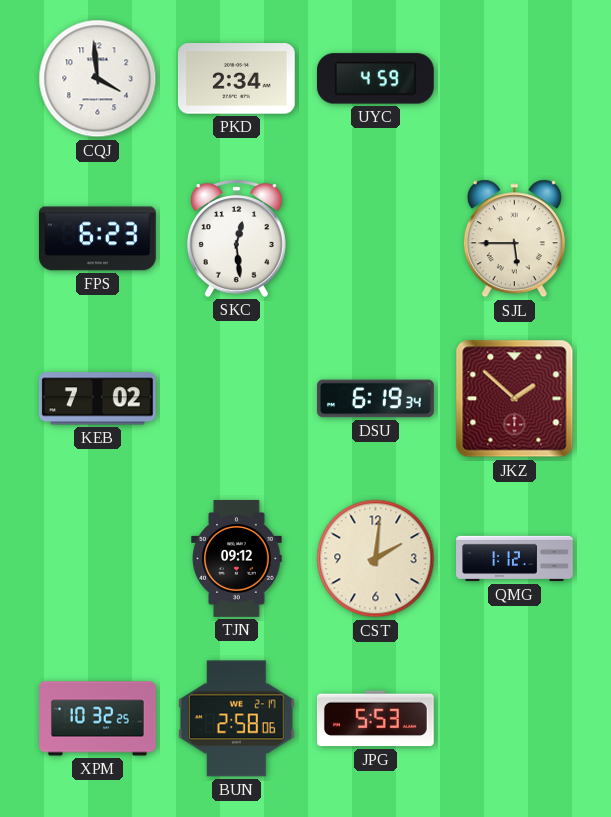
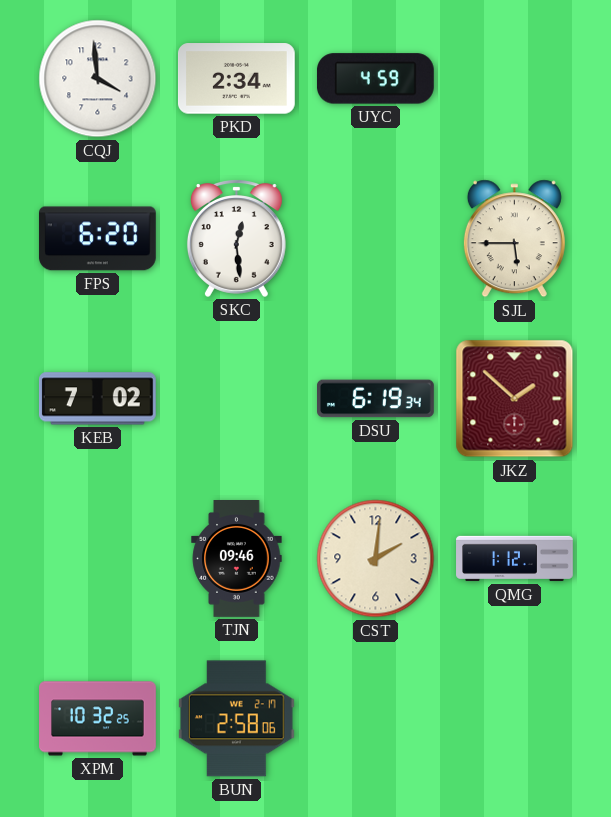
FPS: 6:23 -> 6:20 (97, 239)
TJN: 09:12 -> 09:46 (237, 559)
JPG: 5:53 -> none (375, 719)
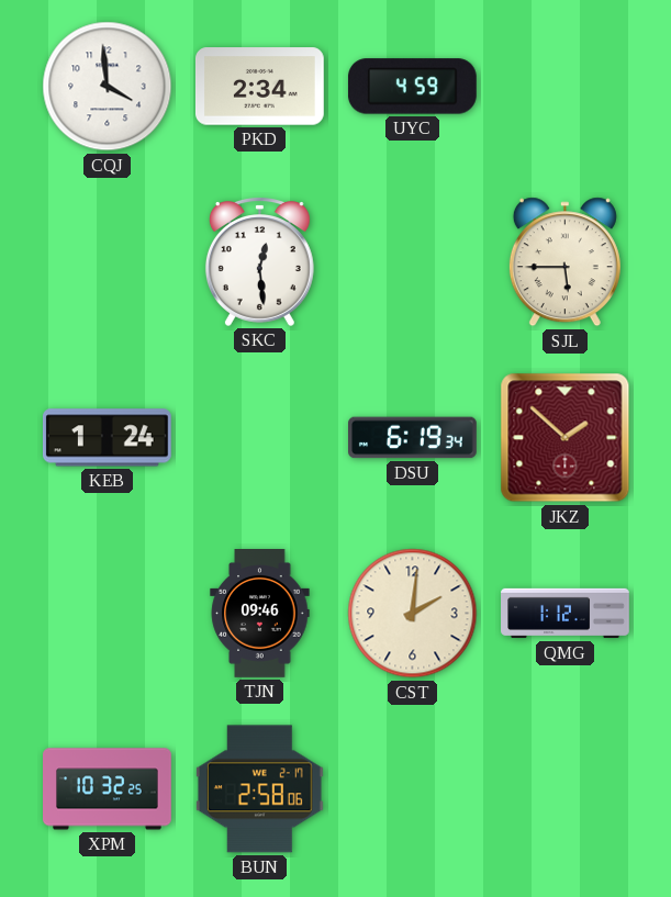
FPS: 6:20 -> none (97, 239)
KEB: 7:02 -> 1:24 (107, 438)
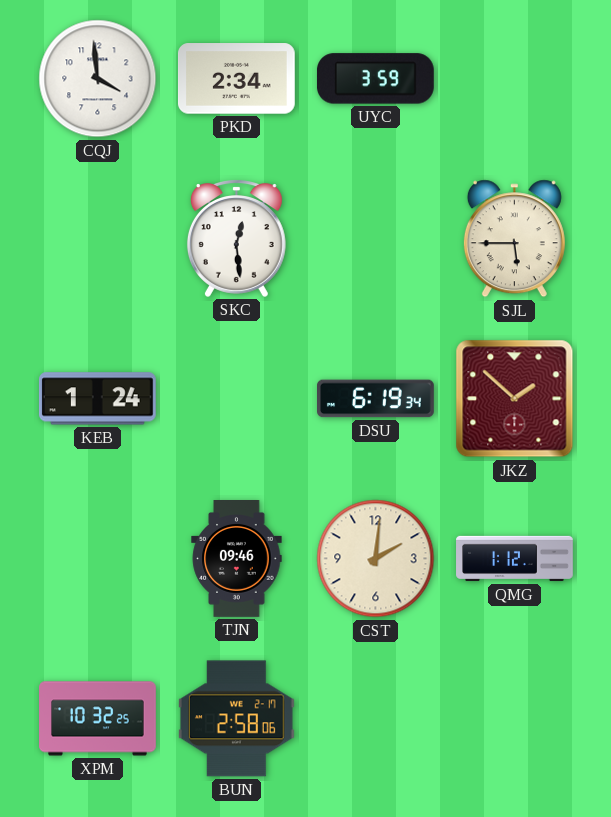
UYC: 4:59 -> 3:59 (375, 79)
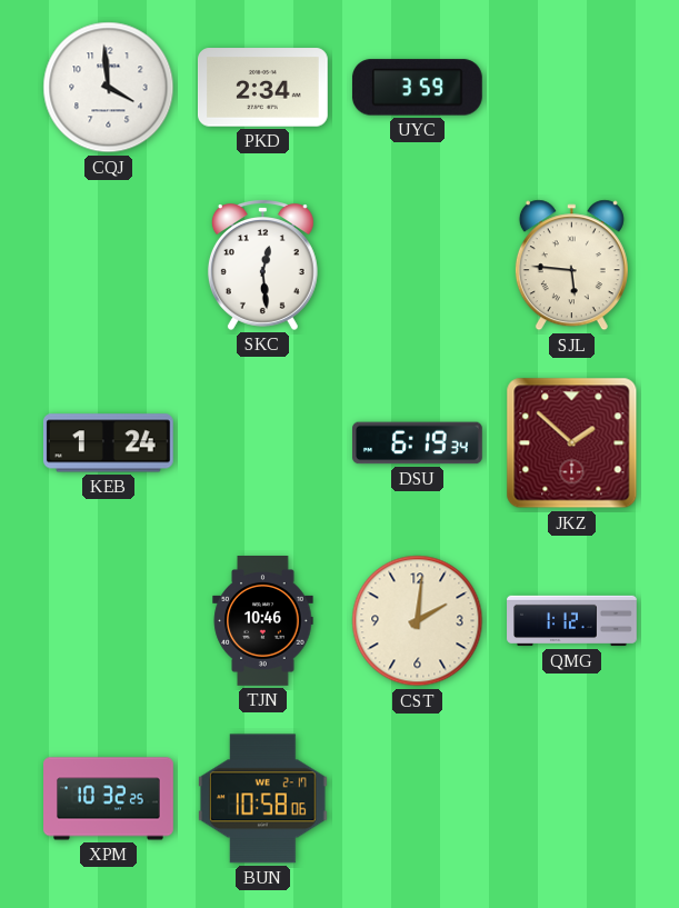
SJL: 5:45 -> 5:46 (571, 266)
TJN: 09:46 -> 10:46 (263, 621)
BUN: 2:58 -> 10:58 (262, 799)
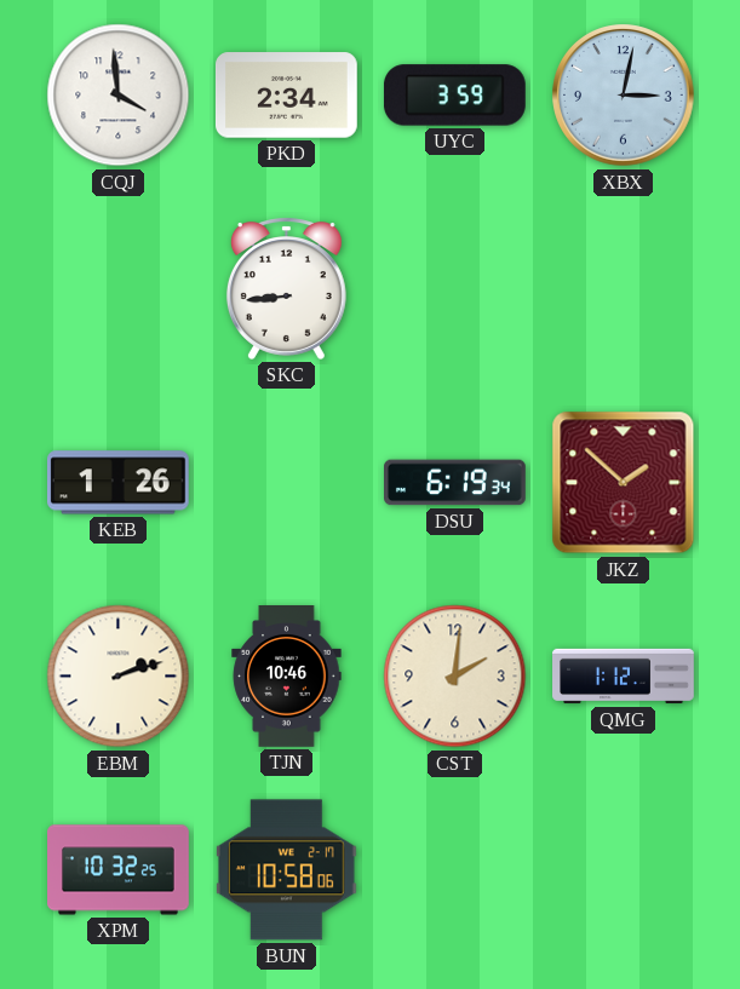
XBX: none -> 3:02 (624, 96)
SKC: 12:29 -> 8:44 (286, 288)
SJL: 5:46 -> none (571, 266)
KEB: 1:24 -> 1:26 (117, 483)
EBM: none -> 2:12 (119, 677)
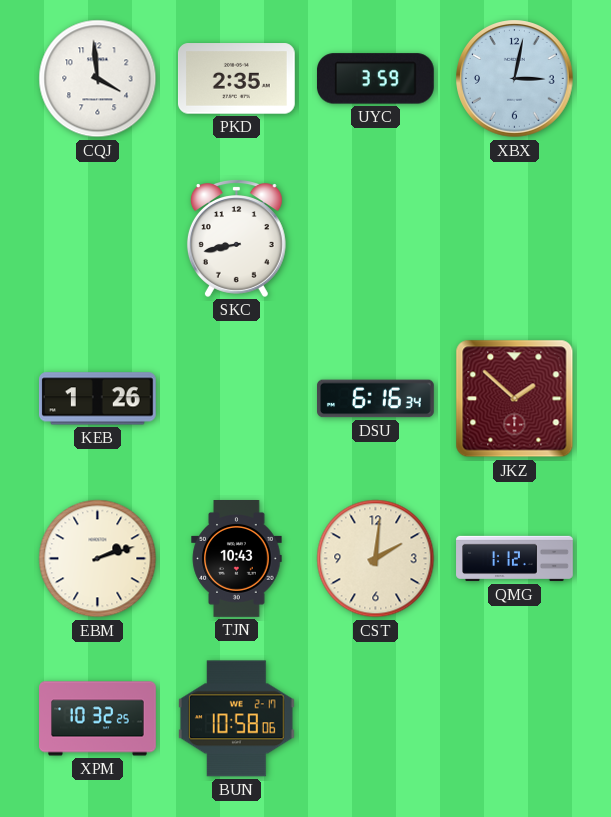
PKD: 2:34 -> 2:35 (236, 79)
SKC: 8:44 -> 8:43 (236, 238)
DSU: 6:19 -> 6:16 (376, 399)
TJN: 10:46 -> 10:43 (237, 559)
